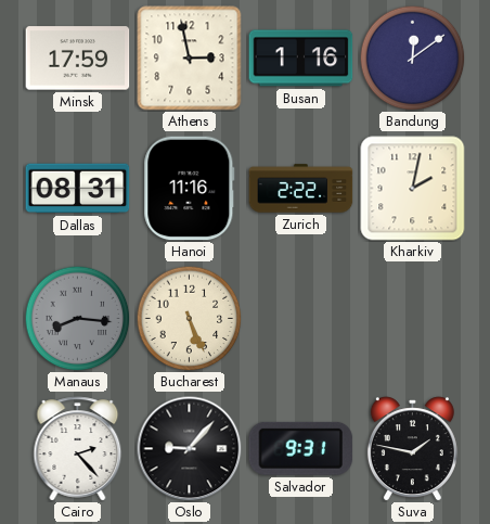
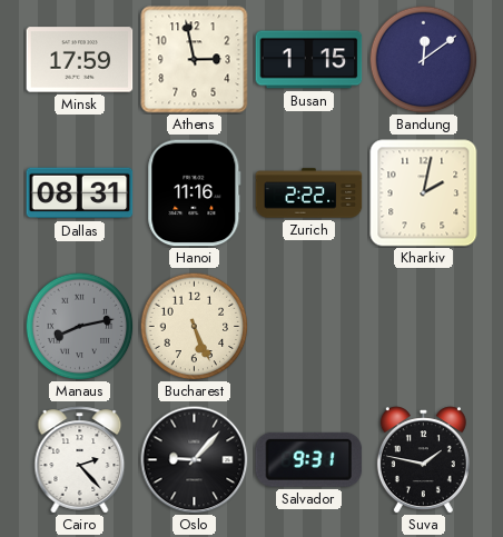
Busan: 1:16 -> 1:15 (309, 60)
Manaus: 8:16 -> 8:13 (79, 326)
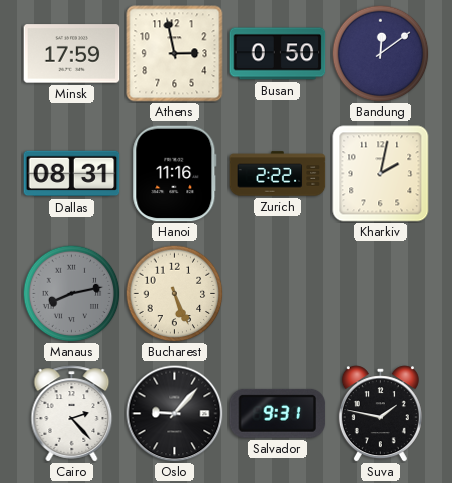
Busan: 1:15 -> 0:50 (278, 54)
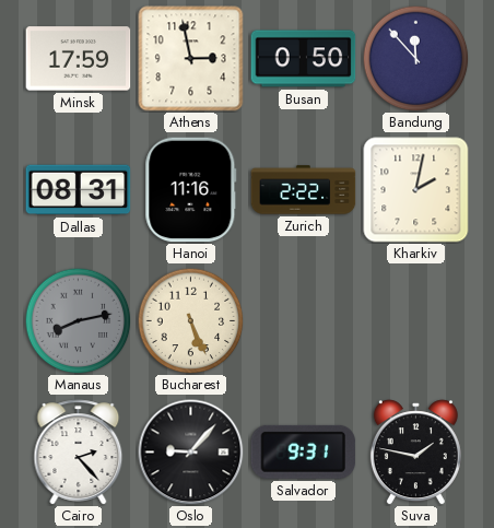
Bandung: 12:09 -> 11:53 (415, 58)
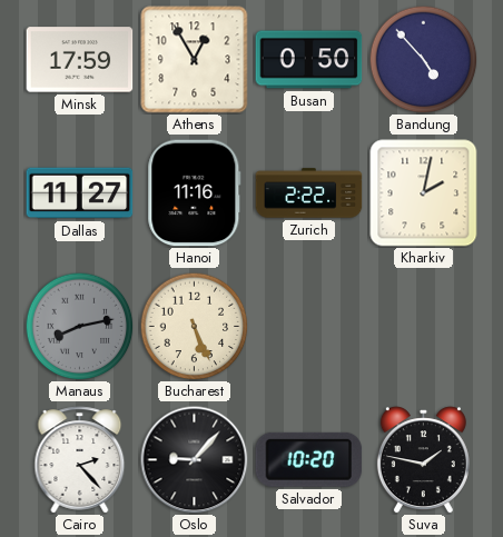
Athens: 2:58 -> 12:55 (195, 60)
Bandung: 11:53 -> 4:53 (423, 59)
Dallas: 08:31 -> 11:27 (80, 193)
Salvador: 9:31 -> 10:20 (309, 459)
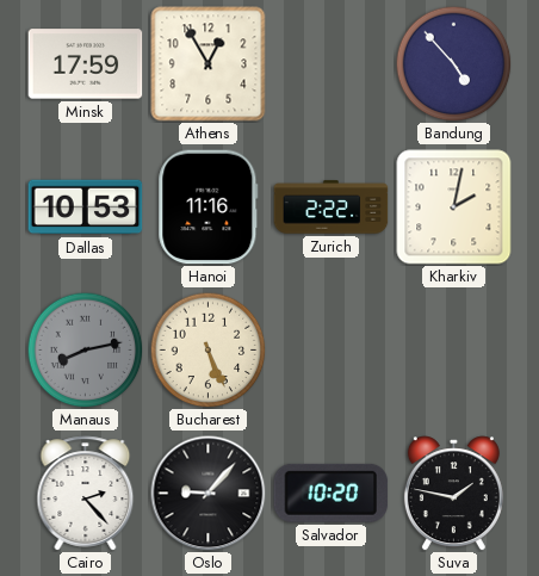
Busan: 0:50 -> none (309, 60)
Dallas: 11:27 -> 10:53 (86, 208)
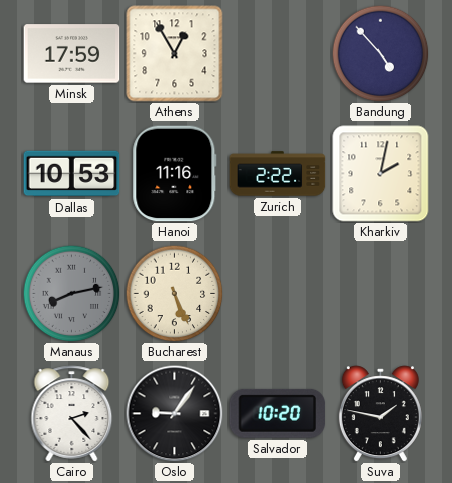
Oslo: 9:07 -> 9:06 (175, 414)
